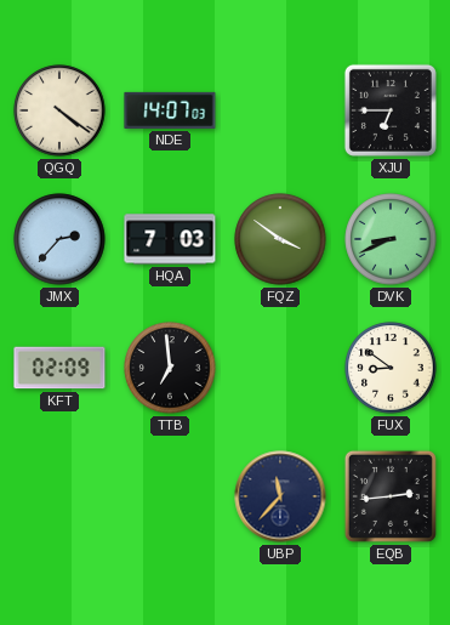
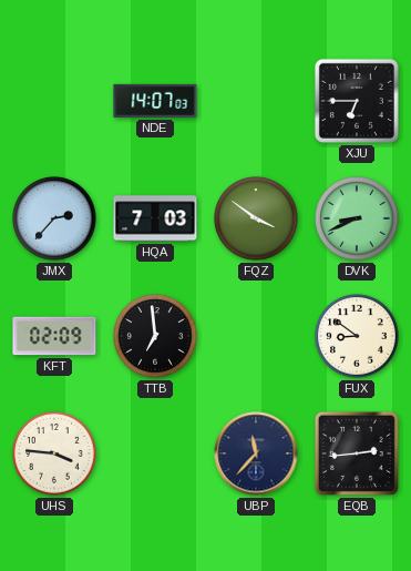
QGQ: 4:21 -> none (59, 110)
UHS: none -> 3:46 (54, 453)
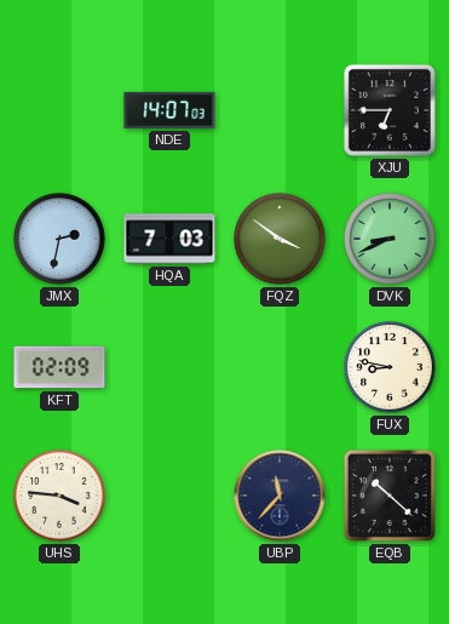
JMX: 2:37 -> 2:32 (59, 239)
TTB: 6:59 -> none (155, 336)
FUX: 8:51 -> 8:47 (390, 367)
EQB: 2:44 -> 10:22 (390, 496)
